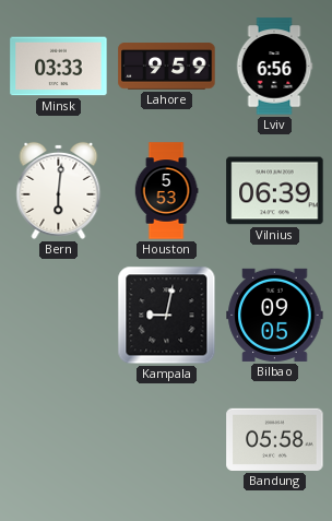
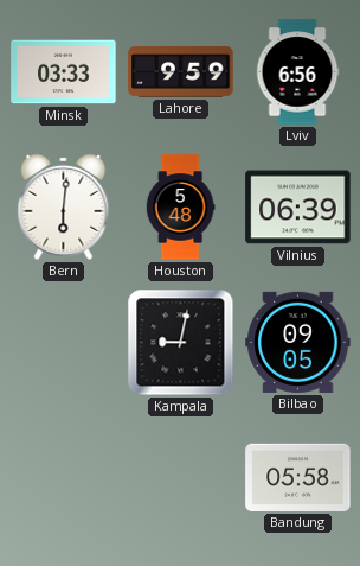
Houston: 5:53 -> 5:48 (180, 208)
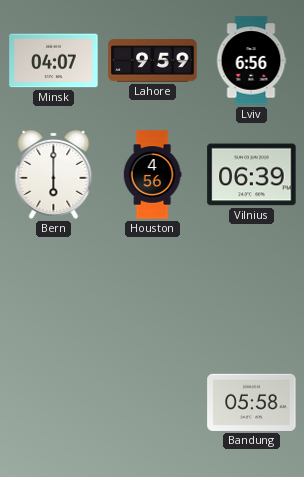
Minsk: 03:33 -> 04:07 (54, 61)
Bern: 6:01 -> 6:00 (54, 174)
Houston: 5:48 -> 4:56 (152, 175)
Kampala: 9:02 -> none (181, 343)
Bilbao: 09:05 -> none (298, 342)
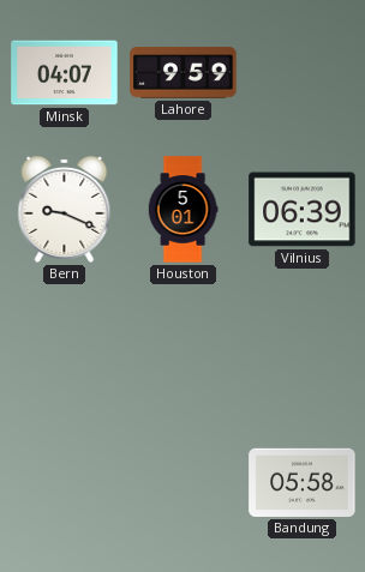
Lviv: 6:56 -> none (251, 61)
Bern: 6:00 -> 9:19 (65, 209)
Houston: 4:56 -> 5:01 (182, 210)
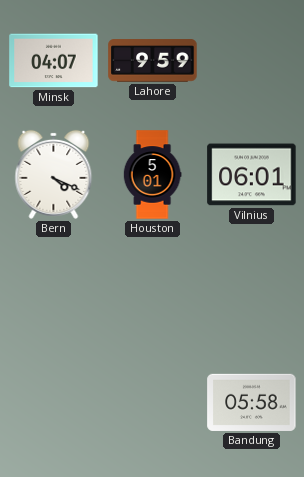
Bern: 9:19 -> 4:19 (54, 174)
Vilnius: 06:39 -> 06:01 (252, 175)
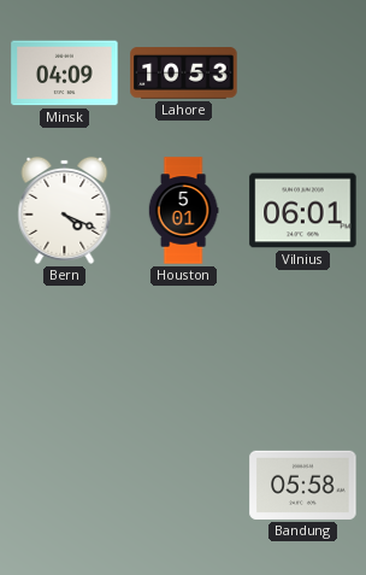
Minsk: 04:07 -> 04:09 (65, 74)
Lahore: 9:59 -> 10:53 (184, 74)
